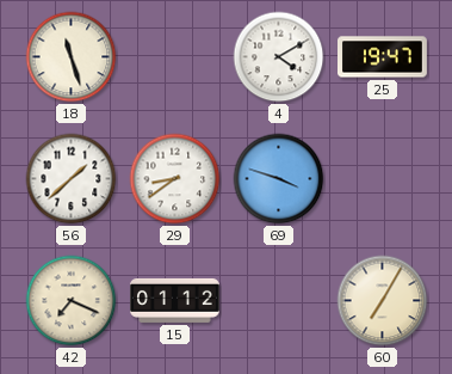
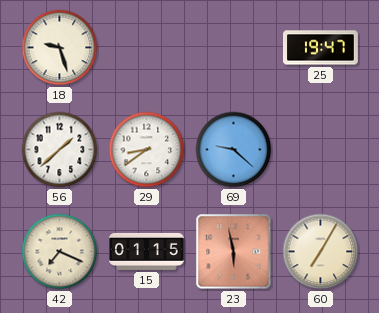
18: 11:27 -> 9:27 (60, 48)
4: 4:10 -> none (279, 57)
69: 3:48 -> 9:22 (234, 150)
15: 01:12 -> 01:15 (147, 251)
23: none -> 5:58 (234, 252)
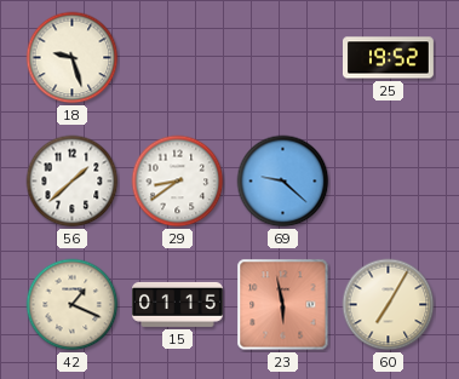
25: 19:47 -> 19:52 (389, 58)
42: 7:19 -> 1:19 (73, 305)
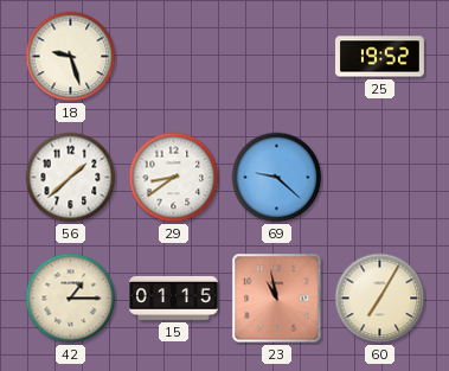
42: 1:19 -> 1:15 (71, 299)
23: 5:58 -> 10:58 (277, 299)
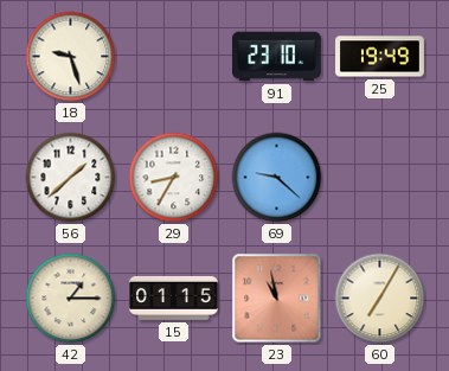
91: none -> 23:10 (277, 57)
25: 19:52 -> 19:49 (380, 57)
29: 8:39 -> 8:35 (174, 178)
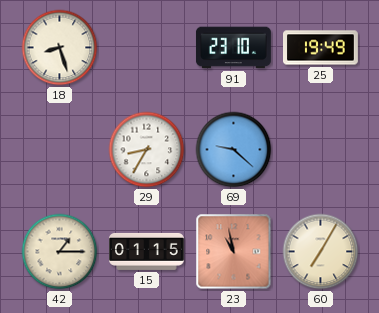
18: 9:27 -> 8:27 (60, 48)
56: 1:38 -> none (71, 178)
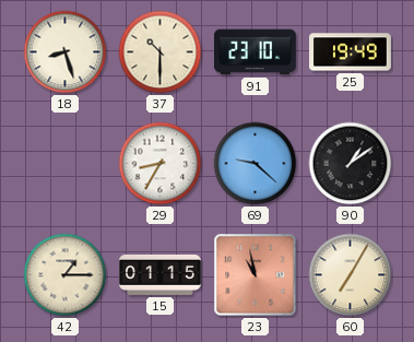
37: none -> 10:30 (161, 52)
90: none -> 1:09 (351, 164)
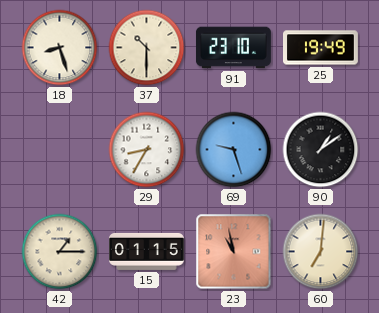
69: 9:22 -> 9:27 (234, 150)
60: 7:05 -> 7:01 (321, 252)
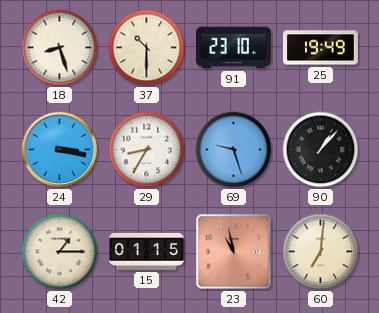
24: none -> 3:17 (60, 150)
90: 1:09 -> 1:07 (321, 150)
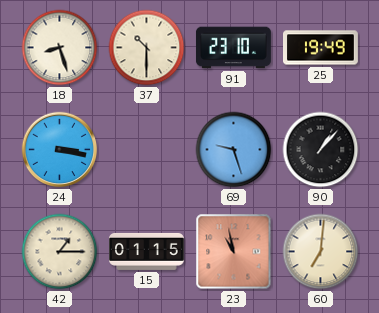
29: 8:35 -> none (147, 150)
